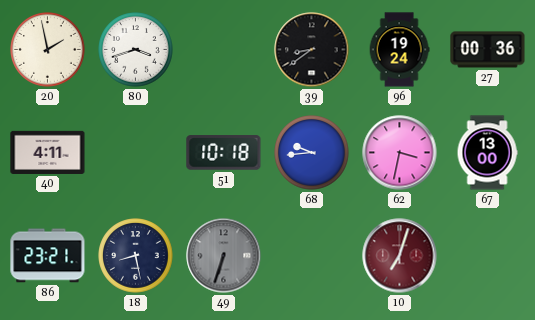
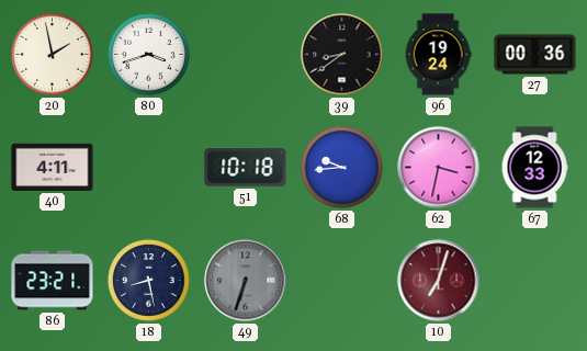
67: 13:00 -> 12:33 (534, 168)
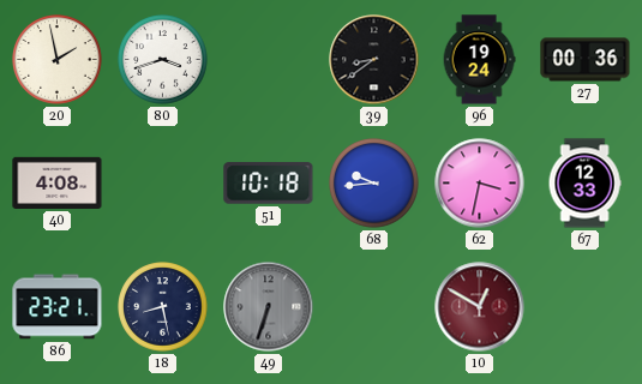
40: 4:11 -> 4:08 (58, 182)
10: 7:03 -> 12:50 (480, 307)
